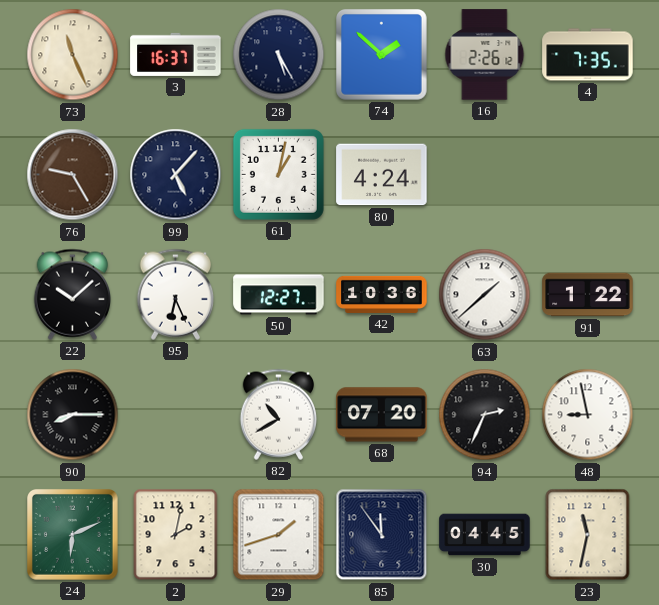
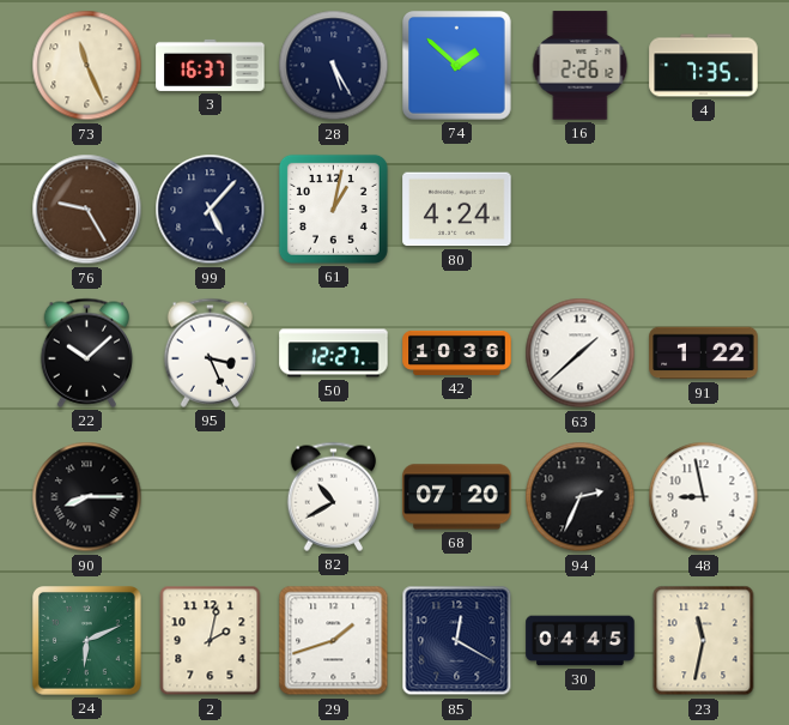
95: 6:26 -> 3:26 (211, 352)
85: 11:54 -> 12:20 (457, 641)
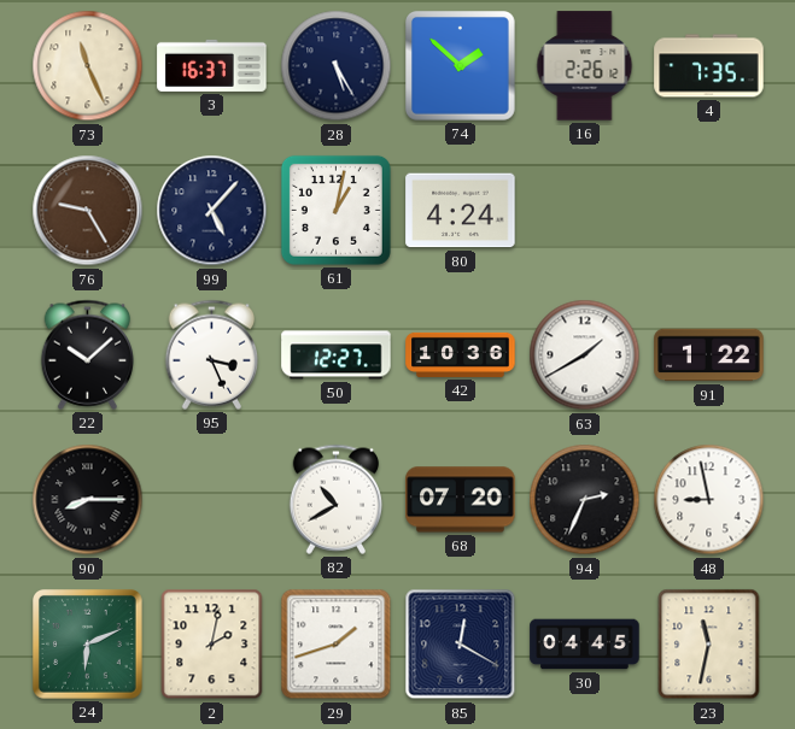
63: 1:38 -> 1:40 (585, 355)
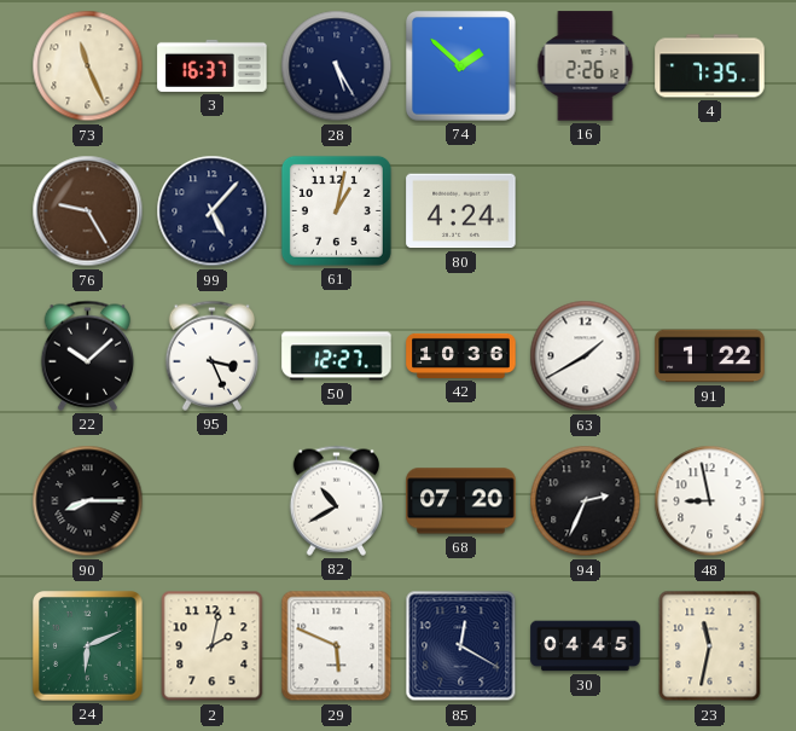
29: 1:42 -> 5:49 (337, 646)
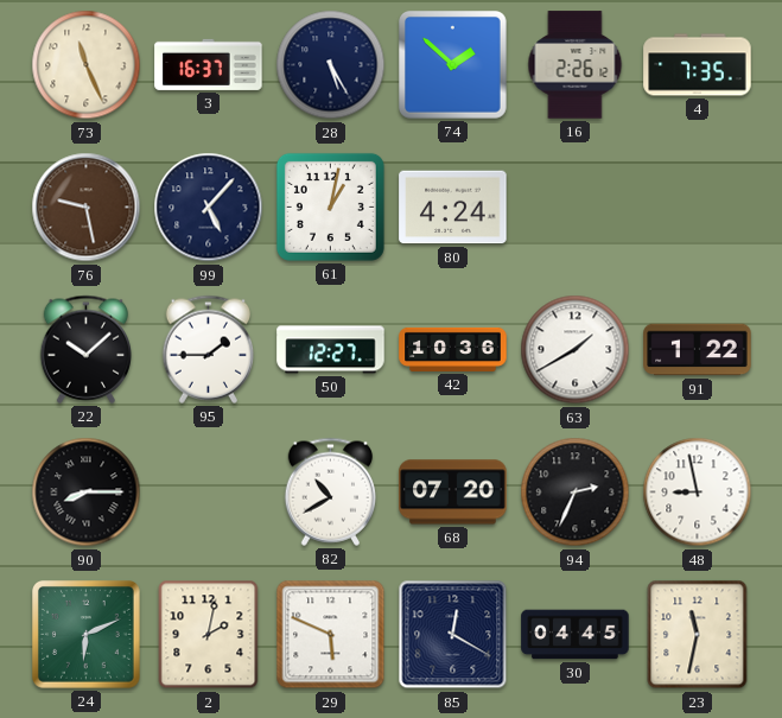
76: 9:25 -> 9:28 (87, 208)
95: 3:26 -> 1:45 (209, 349)
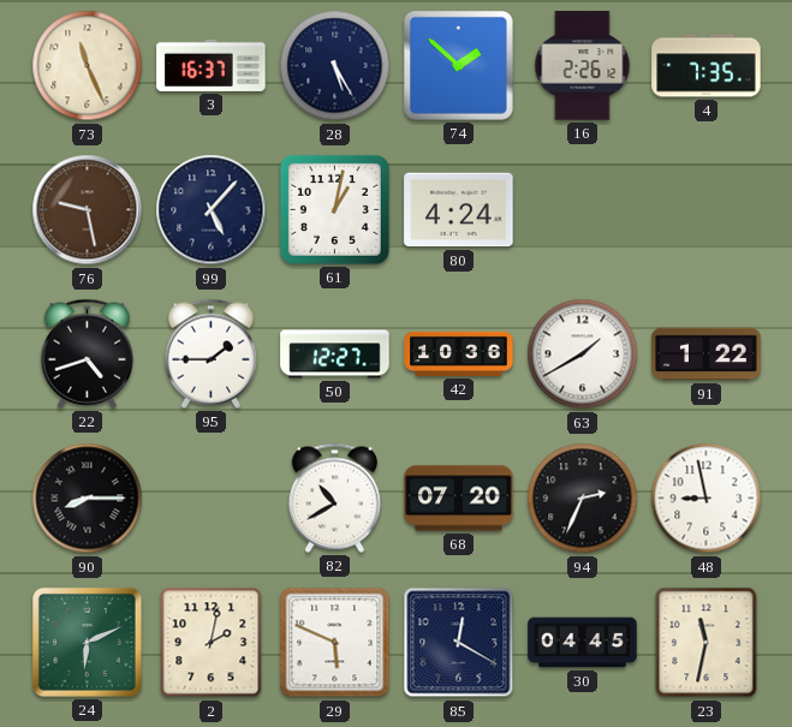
22: 10:08 -> 4:42 (88, 353)
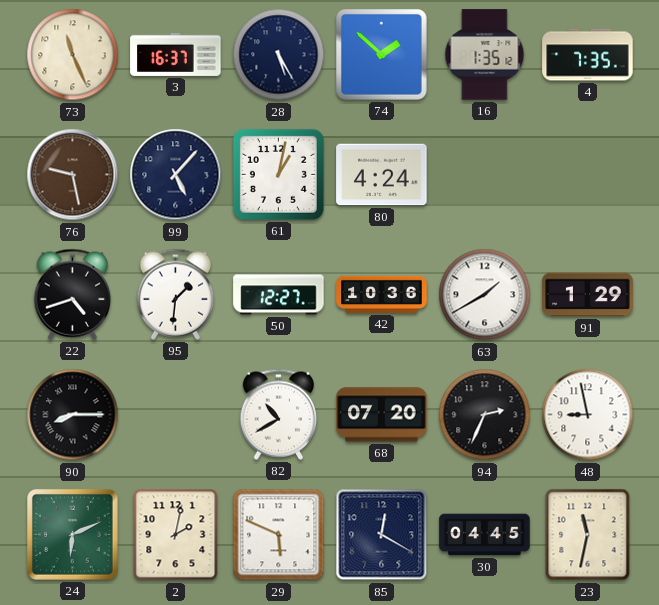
16: 2:26 -> 1:35 (485, 55)
95: 1:45 -> 1:31 (176, 294)
91: 1:22 -> 1:29 (588, 295)
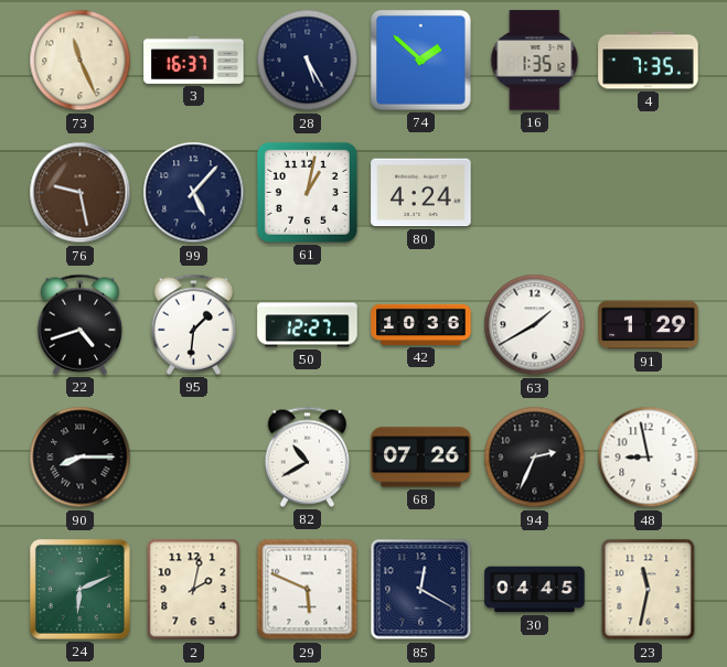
68: 07:20 -> 07:26 (421, 458)
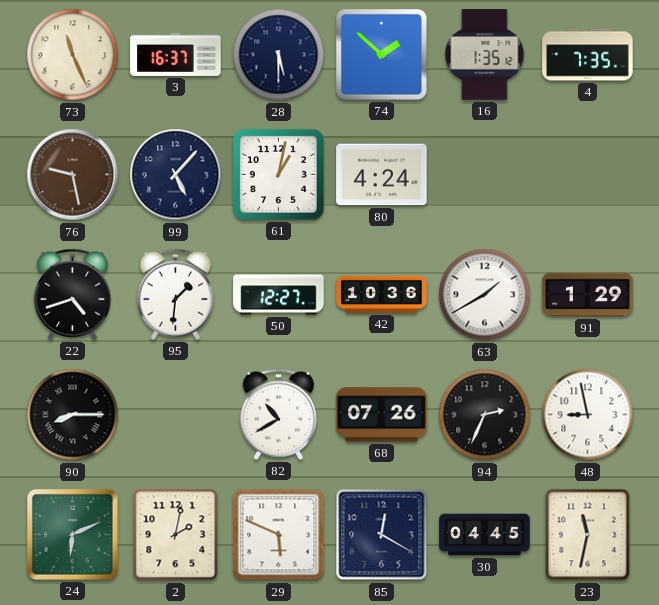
28: 5:25 -> 5:30 (279, 55)
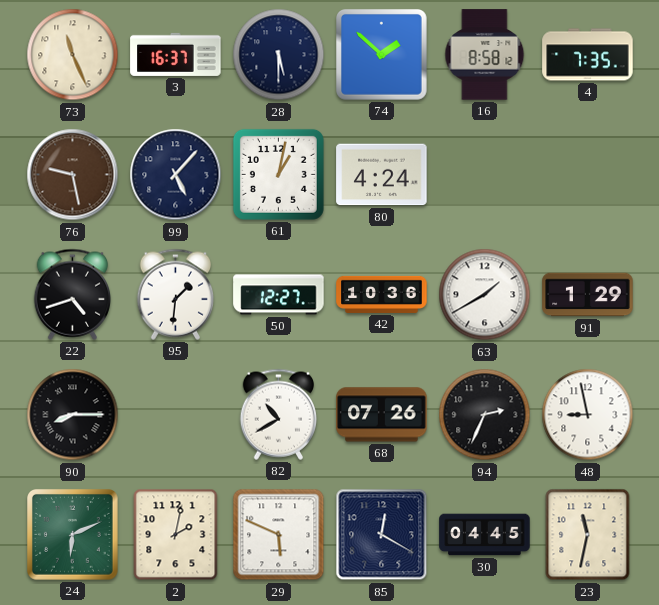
16: 1:35 -> 8:58 (485, 55)
